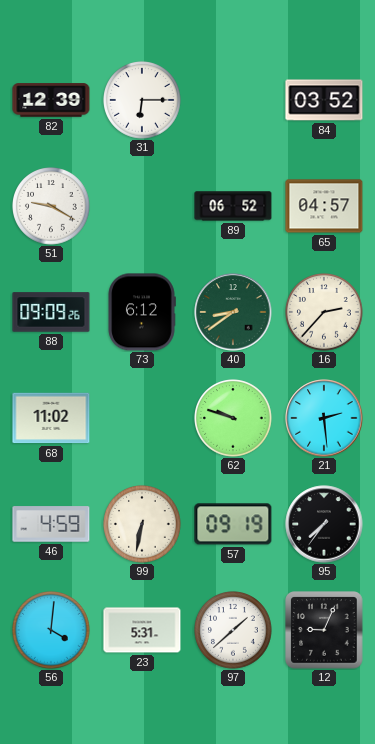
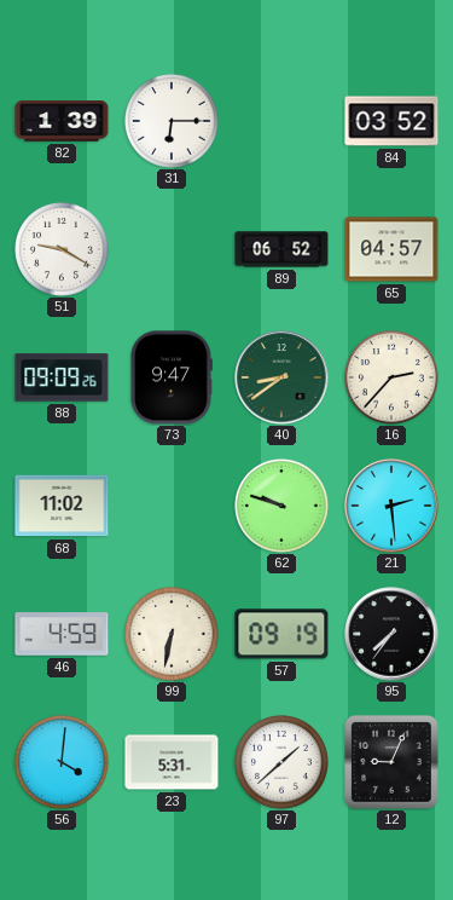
82: 12:39 -> 1:39 (62, 121)
73: 6:12 -> 9:47 (172, 377)
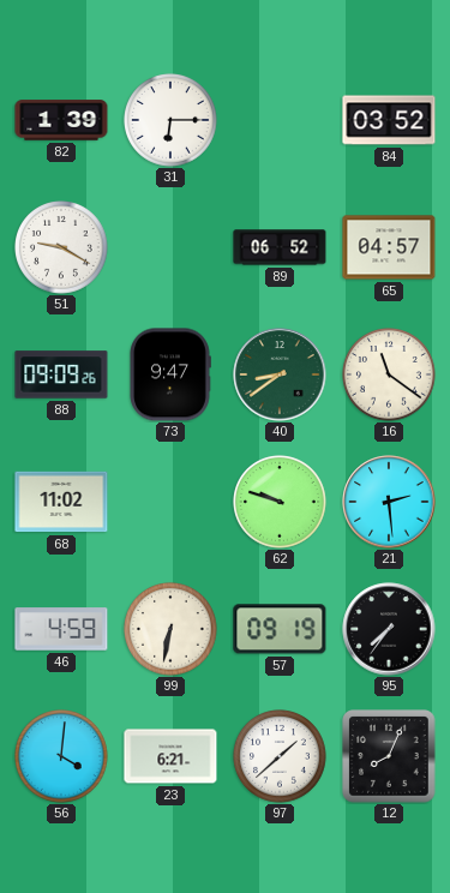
16: 2:37 -> 11:21 (390, 376)
23: 5:31 -> 6:21 (170, 756)
12: 9:04 -> 8:04 (389, 756)
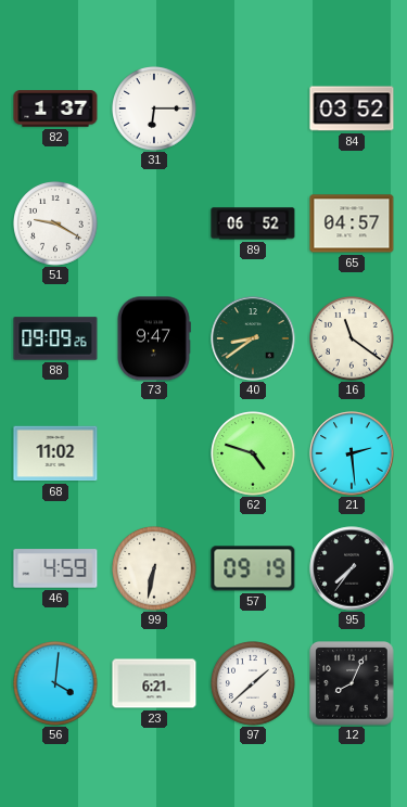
82: 1:39 -> 1:37 (55, 108)
62: 9:48 -> 4:48 (254, 454)
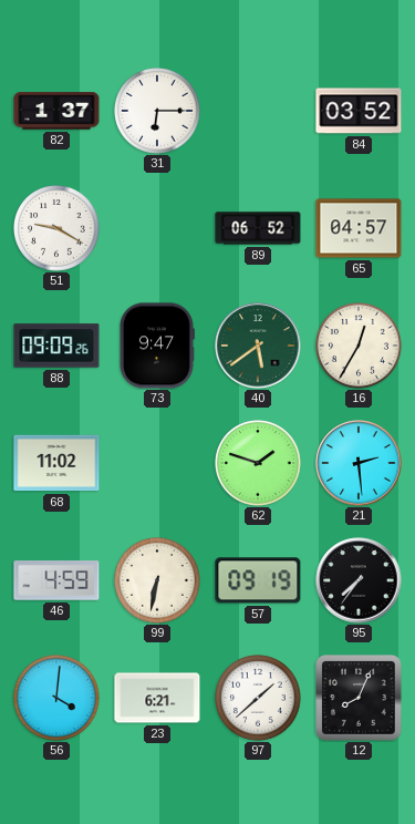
40: 8:39 -> 5:39 (258, 346)
16: 11:21 -> 12:35 (360, 347)
62: 4:48 -> 1:48 (259, 464)
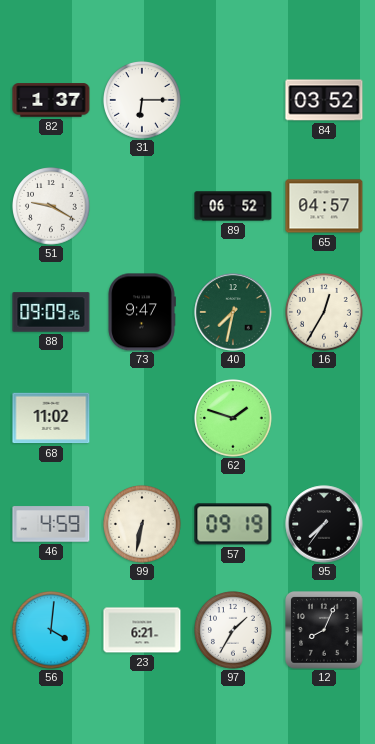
40: 5:39 -> 7:32 (233, 312)
21: 2:29 -> none (359, 463)
97: 1:38 -> 1:35 (234, 631)
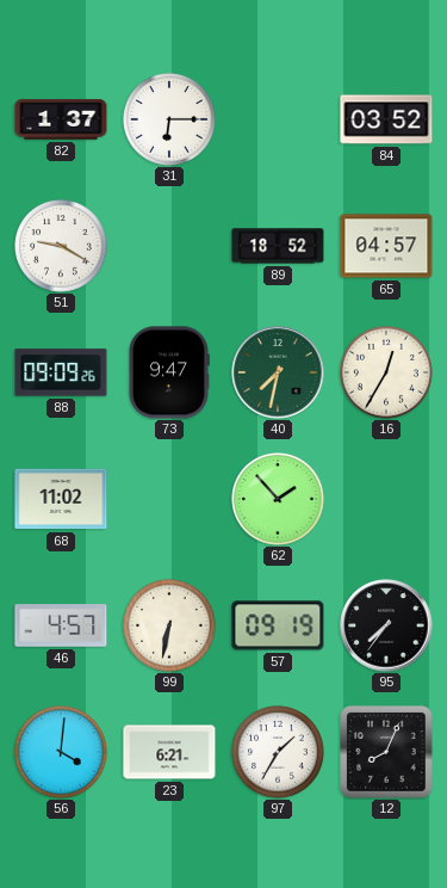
89: 06:52 -> 18:52 (278, 246)
62: 1:48 -> 1:53 (279, 500)
46: 4:59 -> 4:57 (61, 625)
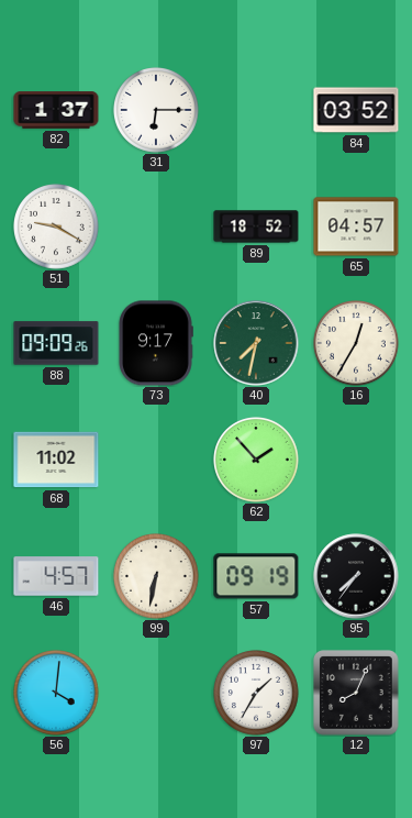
73: 9:47 -> 9:17 (156, 343)
23: 6:21 -> none (169, 752)
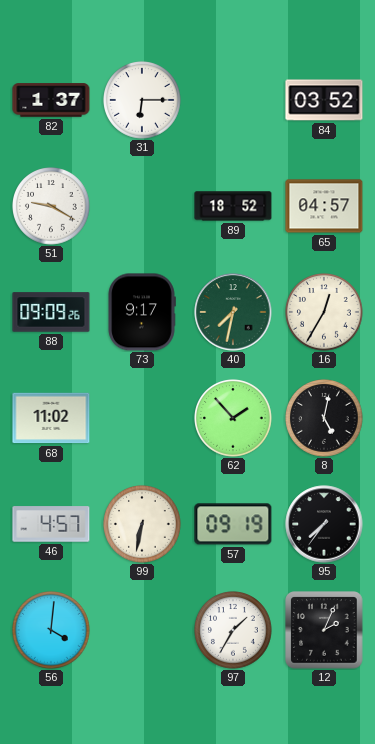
8: none -> 5:02 (325, 419)
12: 8:04 -> 2:04 (324, 630)
